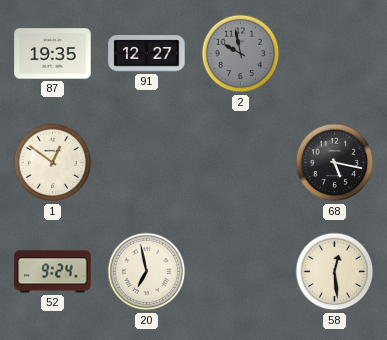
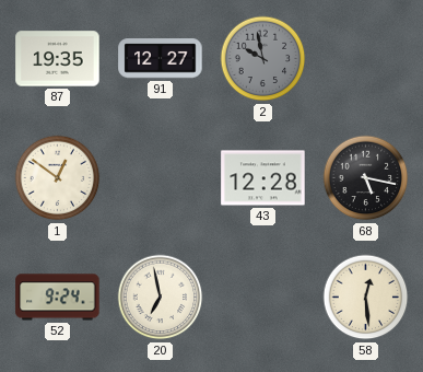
43: none -> 12:28 (263, 178)
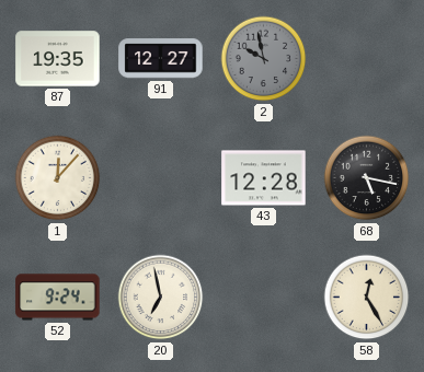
1: 12:51 -> 12:07 (58, 178)
58: 12:29 -> 12:25 (367, 298)
